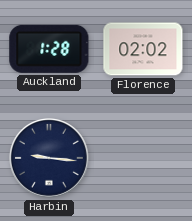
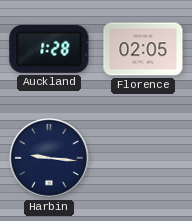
Florence: 02:02 -> 02:05 (143, 49)
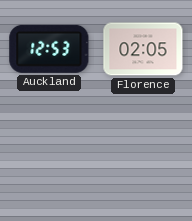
Auckland: 1:28 -> 12:53 (49, 49)
Harbin: 9:16 -> none (49, 158)
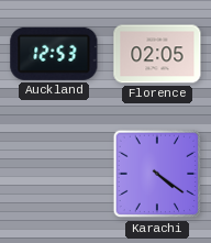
Karachi: none -> 4:21 (157, 174)
